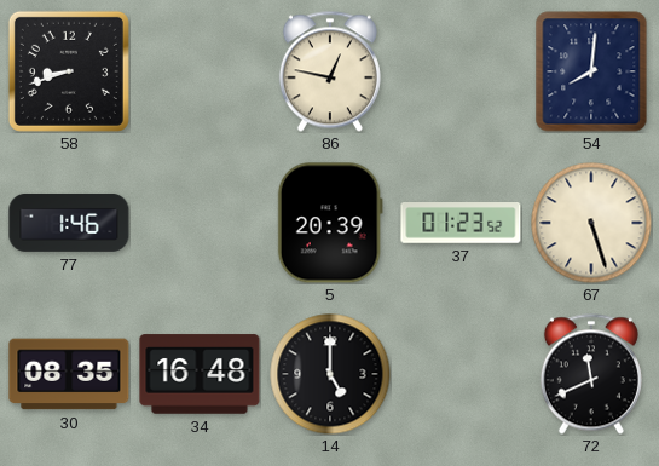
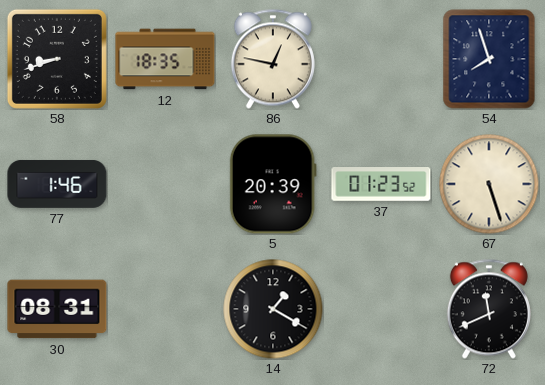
12: none -> 18:35 (165, 59)
54: 8:01 -> 7:57 (489, 59)
30: 08:35 -> 08:31 (57, 309)
34: 16:48 -> none (200, 374)
14: 5:00 -> 1:20 (273, 309)
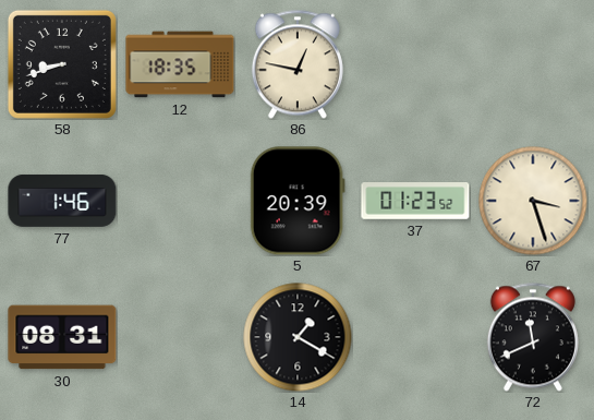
54: 7:57 -> none (489, 59)
67: 5:27 -> 3:27 (533, 201)
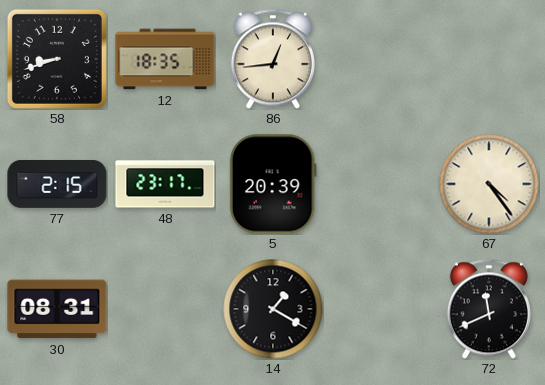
86: 12:47 -> 12:44 (273, 59)
77: 1:46 -> 2:15 (57, 184)
48: none -> 23:17 (165, 184)
37: 01:23 -> none (415, 202)
67: 3:27 -> 4:24 (489, 184)
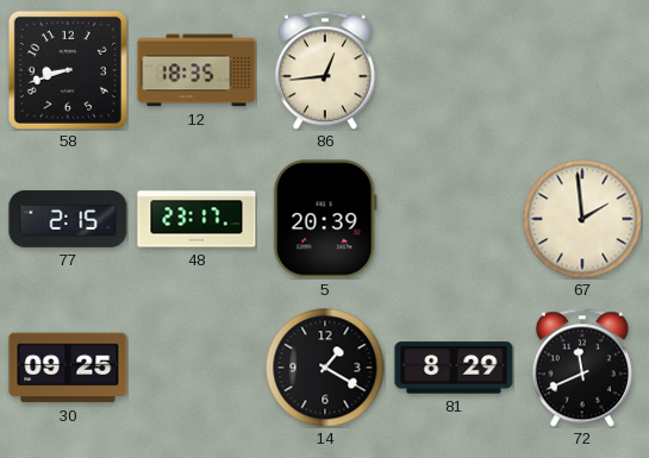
67: 4:24 -> 1:59 (582, 219)
30: 08:31 -> 09:25 (68, 368)
81: none -> 8:29 (454, 368)
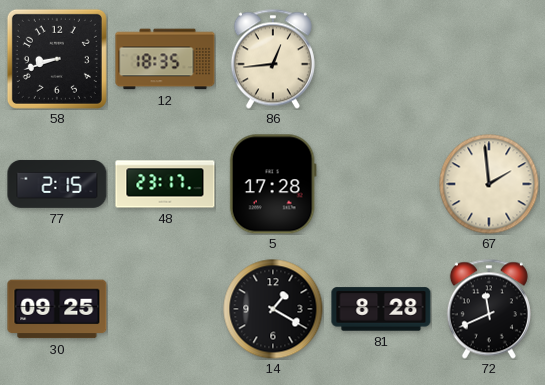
5: 20:39 -> 17:28 (273, 184)
81: 8:29 -> 8:28 (381, 309)
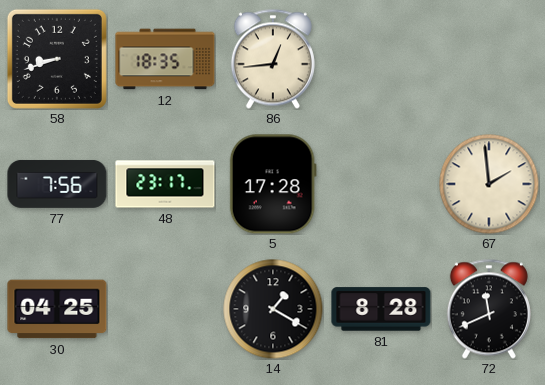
77: 2:15 -> 7:56 (57, 184)
30: 09:25 -> 04:25 (57, 309)
